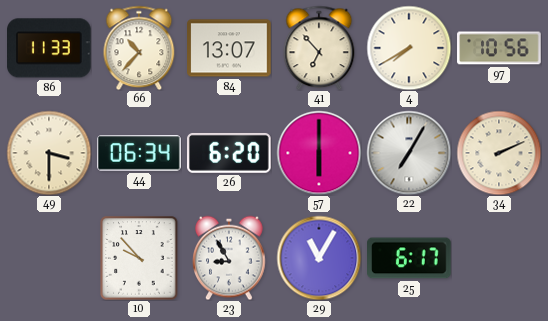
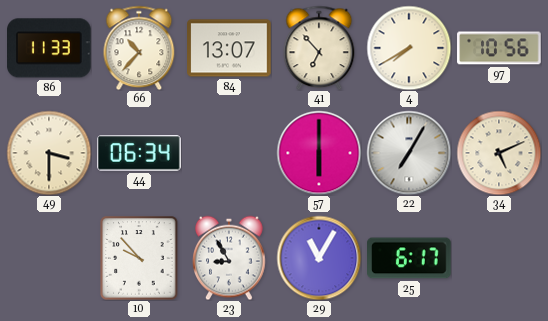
26: 6:20 -> none (230, 153)
34: 2:11 -> 5:11 (499, 153)
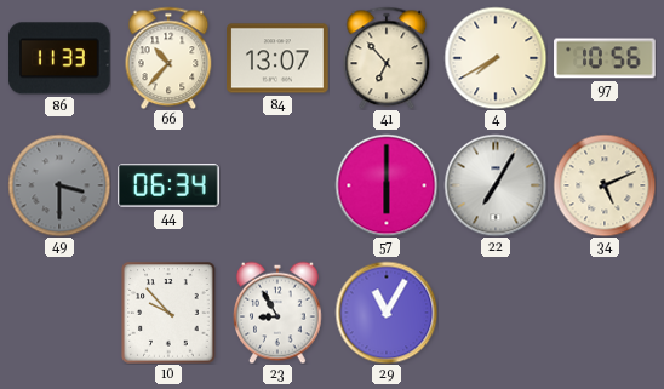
49 dial: cream -> grey (59, 185)
25: 6:17 -> none (410, 258)
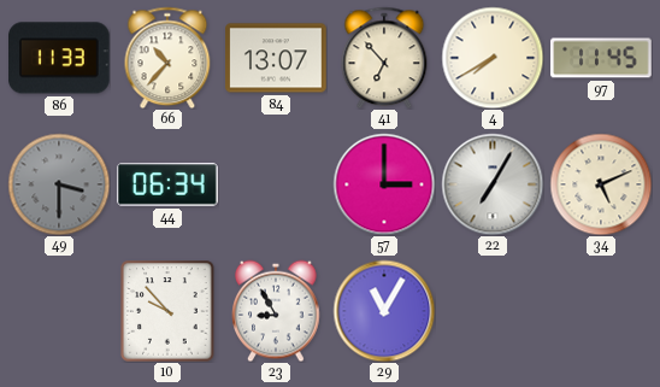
97: 10:56 -> 11:45 (601, 58)
57: 6:00 -> 3:00 (384, 184)
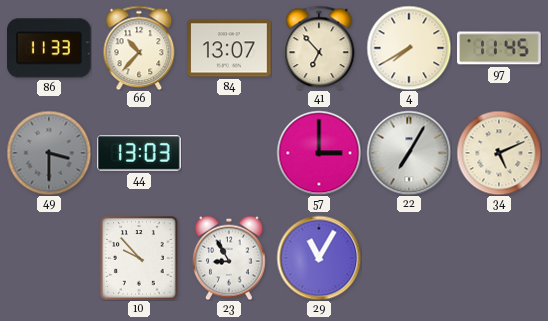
44: 06:34 -> 13:03 (140, 153)
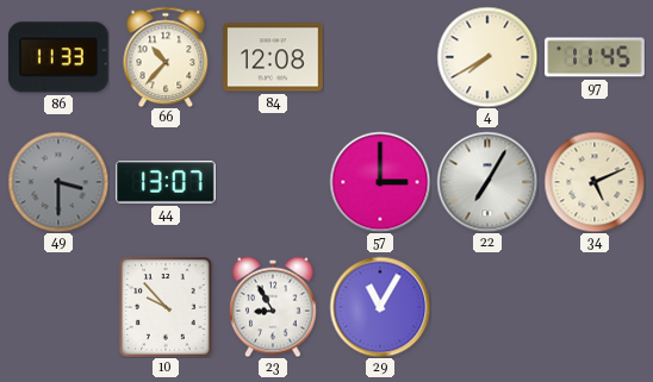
84: 13:07 -> 12:08 (273, 57)
41: 6:53 -> none (319, 48)
44: 13:03 -> 13:07 (167, 182)
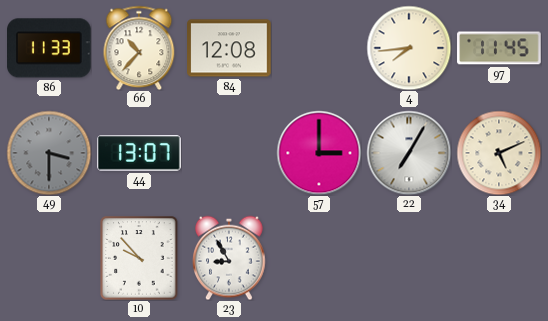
4: 7:40 -> 7:44 (409, 48)
29: 11:05 -> none (380, 307)
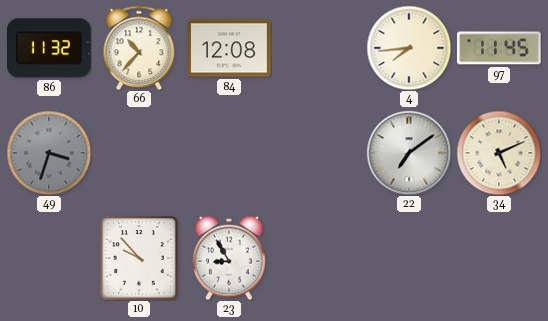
86: 11:33 -> 11:32 (50, 48)
49: 3:30 -> 3:33 (49, 153)
44: 13:07 -> none (140, 153)
57: 3:00 -> none (319, 153)
22: 7:05 -> 7:09 (409, 153)
